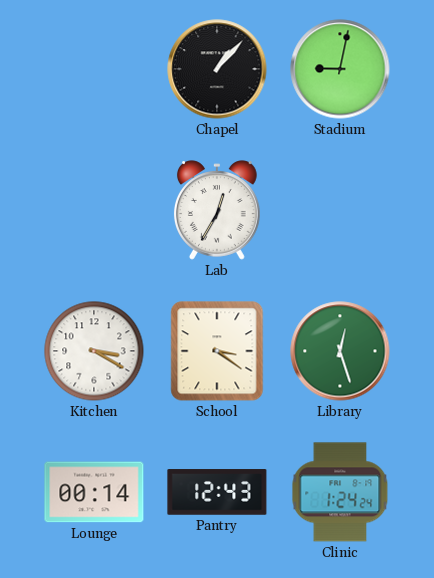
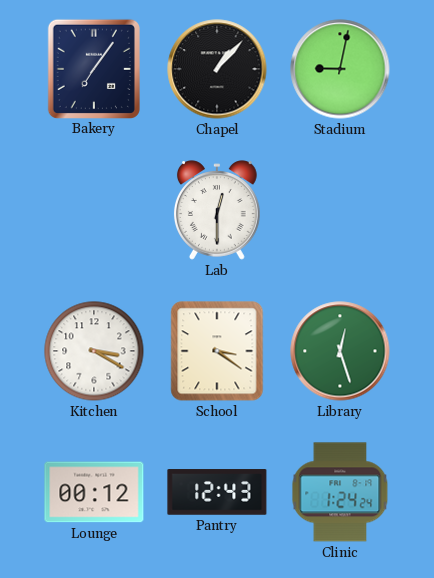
Bakery: none -> 7:06 (94, 68)
Lab: 12:35 -> 12:30 (217, 210)
Lounge: 00:14 -> 00:12 (94, 492)
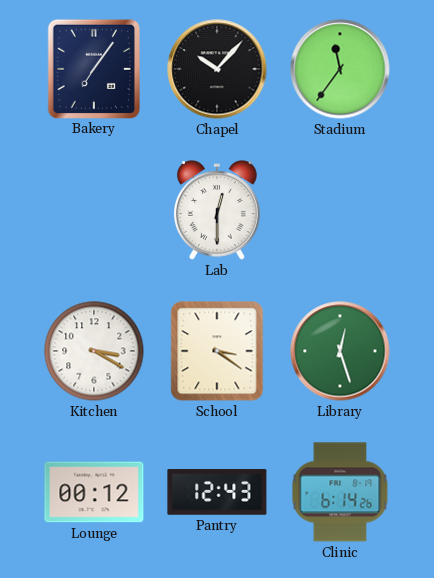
Chapel: 1:07 -> 10:07 (217, 69)
Stadium: 9:02 -> 11:36 (340, 69)
Clinic: 1:24 -> 6:14 (340, 492)
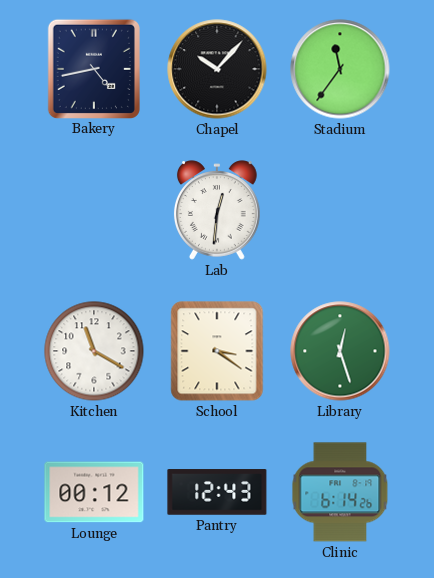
Bakery: 7:06 -> 4:43 (94, 68)
Lab: 12:30 -> 12:31 (217, 210)
Kitchen: 3:20 -> 11:20 (94, 351)
